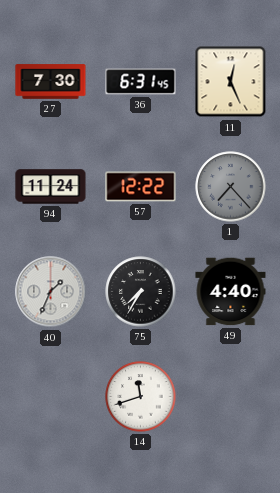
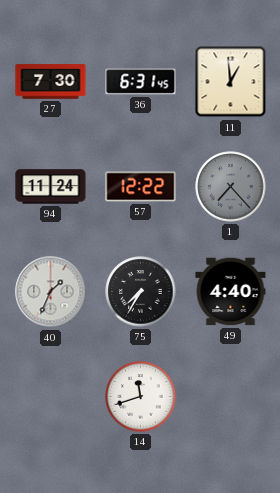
11: 12:26 -> 12:59 (231, 82)
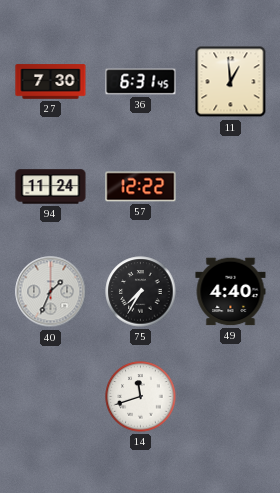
1: 7:23 -> none (231, 187)
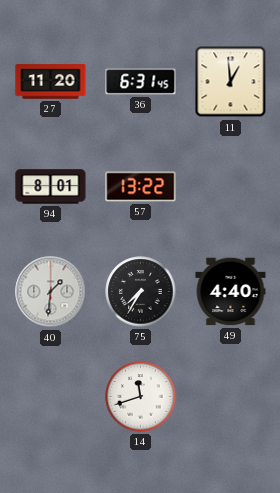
27: 7:30 -> 11:20 (51, 82)
94: 11:24 -> 8:01 (51, 187)
57: 12:22 -> 13:22 (141, 187)
40: 1:34 -> 1:31 (51, 292)
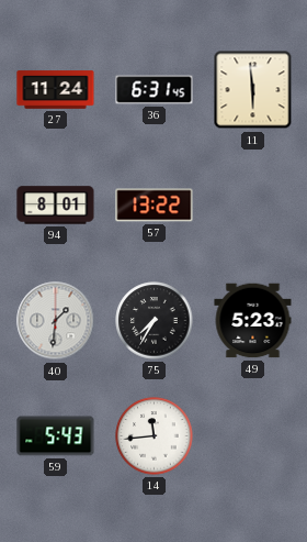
27: 11:20 -> 11:24 (56, 90)
11: 12:59 -> 5:59 (253, 90)
49: 4:40 -> 5:23 (253, 321)
59: none -> 5:43 (56, 436)
14: 11:42 -> 11:44 (155, 436)
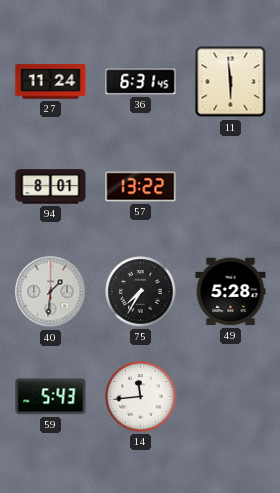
49: 5:23 -> 5:28 (231, 292)
